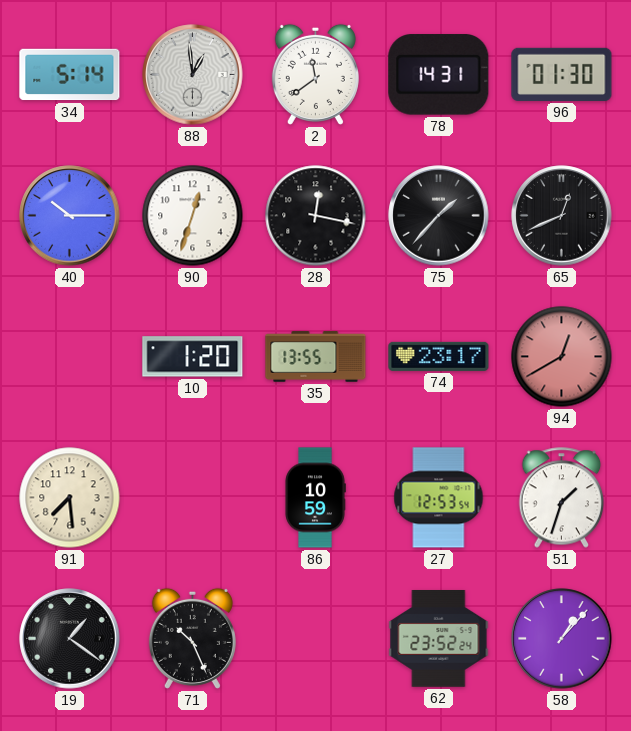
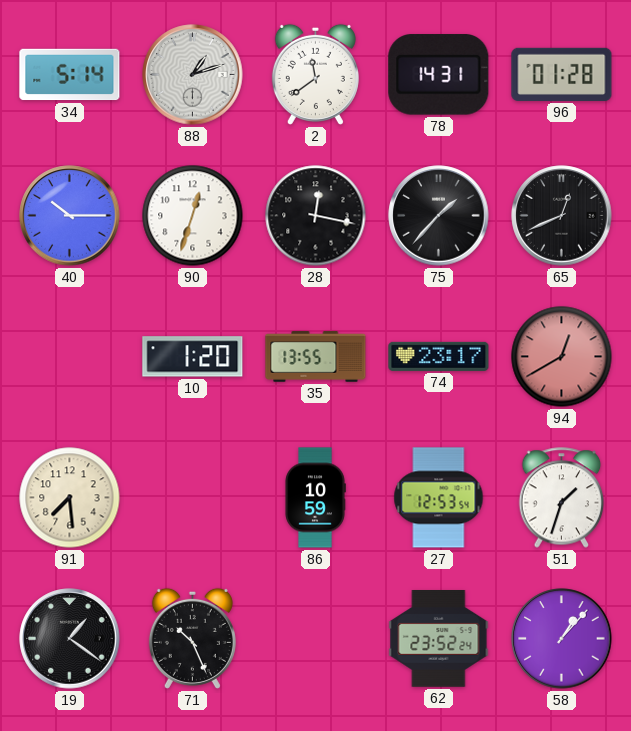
88: 12:59 -> 1:12 (193, 75)
96: 01:30 -> 01:28 (562, 74)
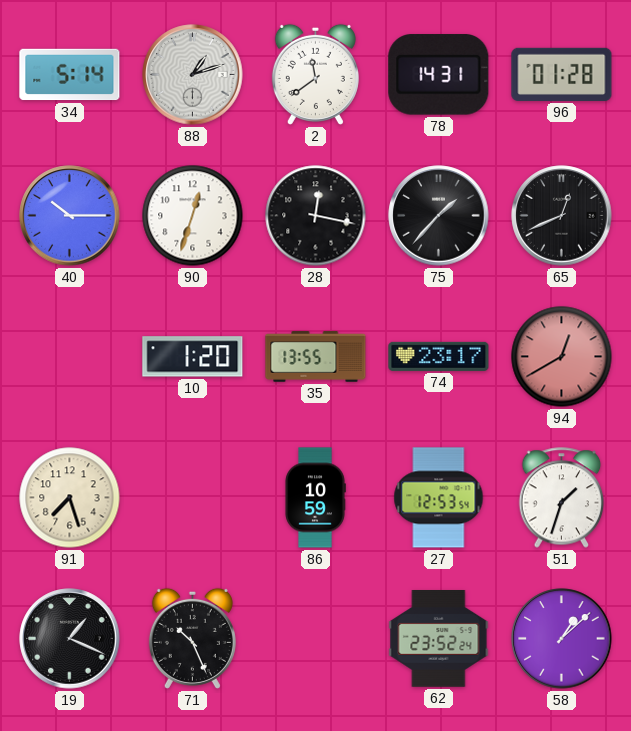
91: 7:29 -> 7:27 (70, 498)
19: 1:21 -> 1:19 (70, 639)
58: 1:07 -> 1:08 (562, 639)
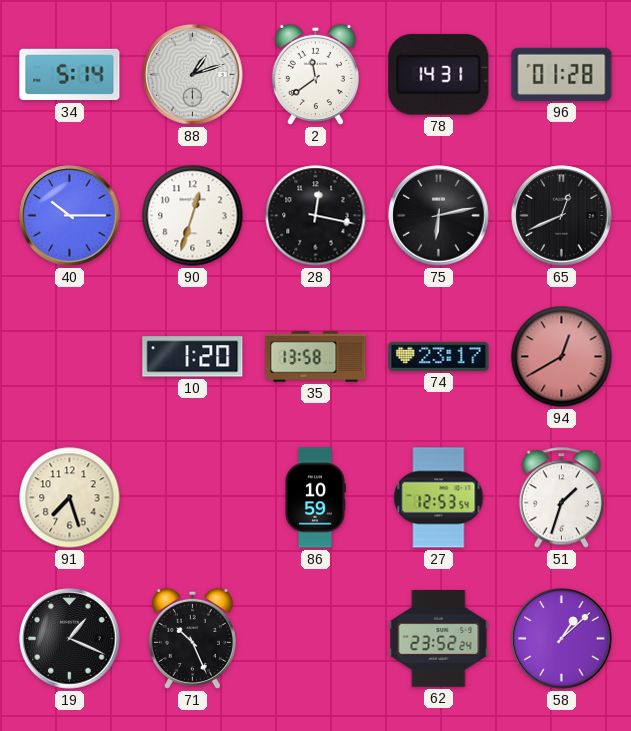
75: 1:37 -> 6:13 (439, 216)
35: 13:55 -> 13:58 (316, 357)
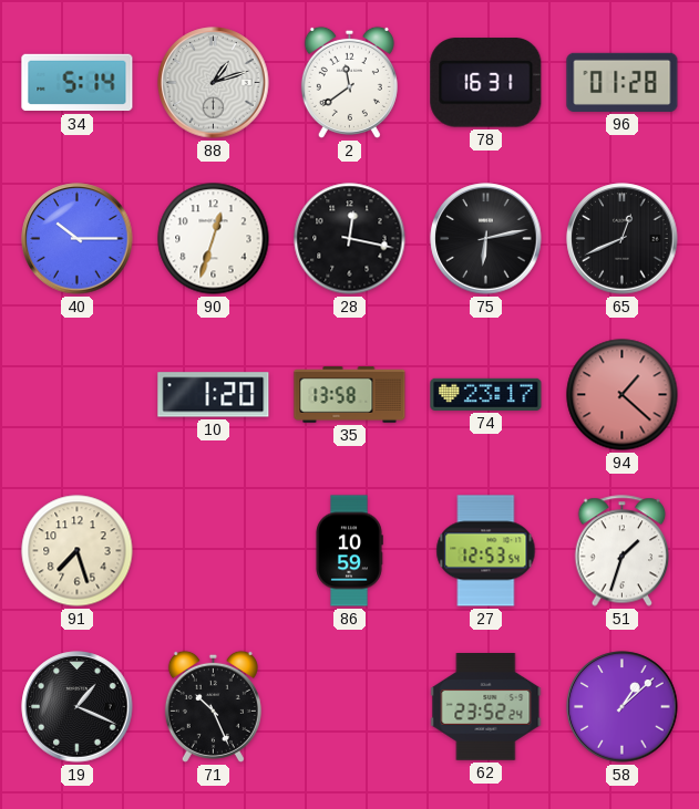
78: 14:31 -> 16:31 (486, 83)
94: 12:40 -> 1:22 (623, 395)
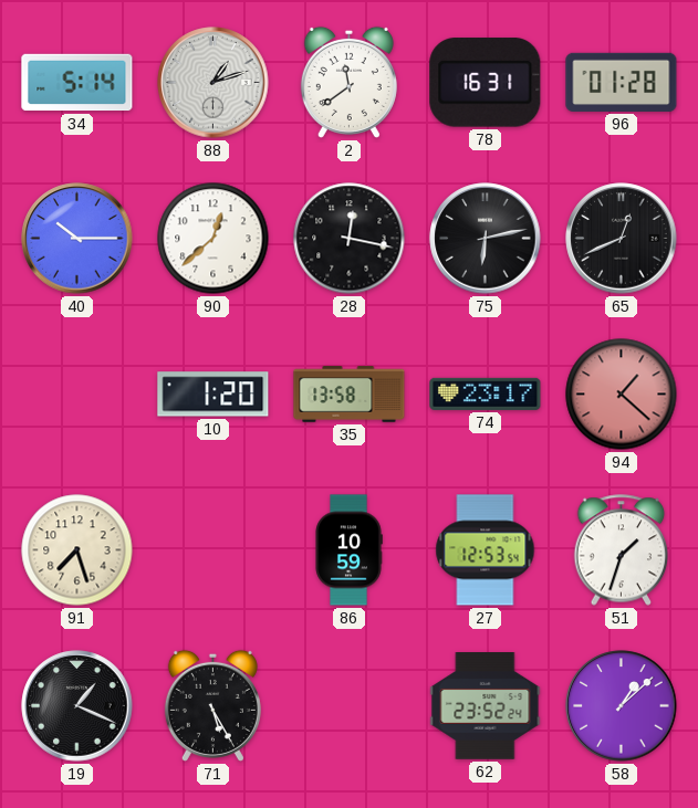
90: 12:33 -> 12:38 (213, 239)
71: 10:26 -> 5:25 (212, 705)
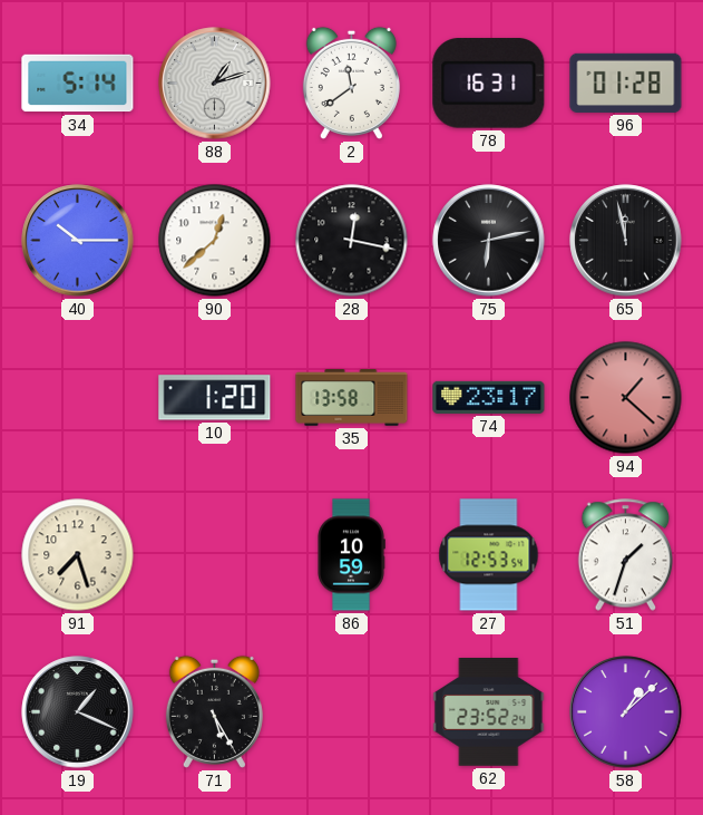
65: 12:41 -> 11:58 (626, 241)
